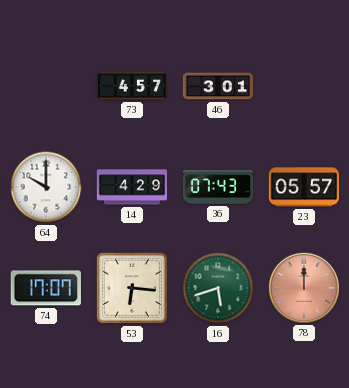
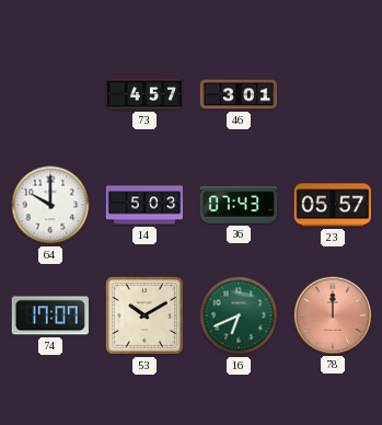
14: 4:29 -> 5:03 (144, 205)
53: 6:16 -> 10:10 (144, 315)
16: 5:42 -> 6:41 (239, 315)
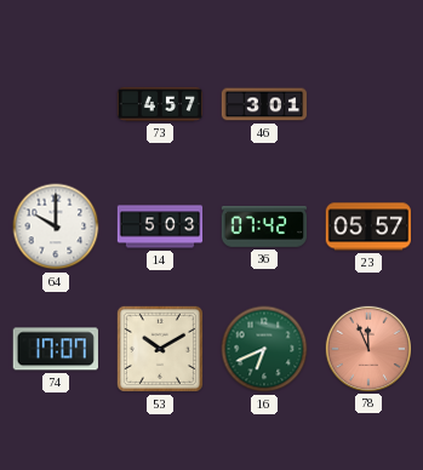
36: 07:43 -> 07:42 (264, 227)
78: 12:00 -> 11:56 (367, 348)
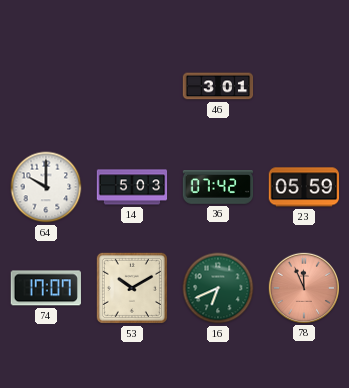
73: 4:57 -> none (160, 104)
23: 05:57 -> 05:59 (303, 187)
